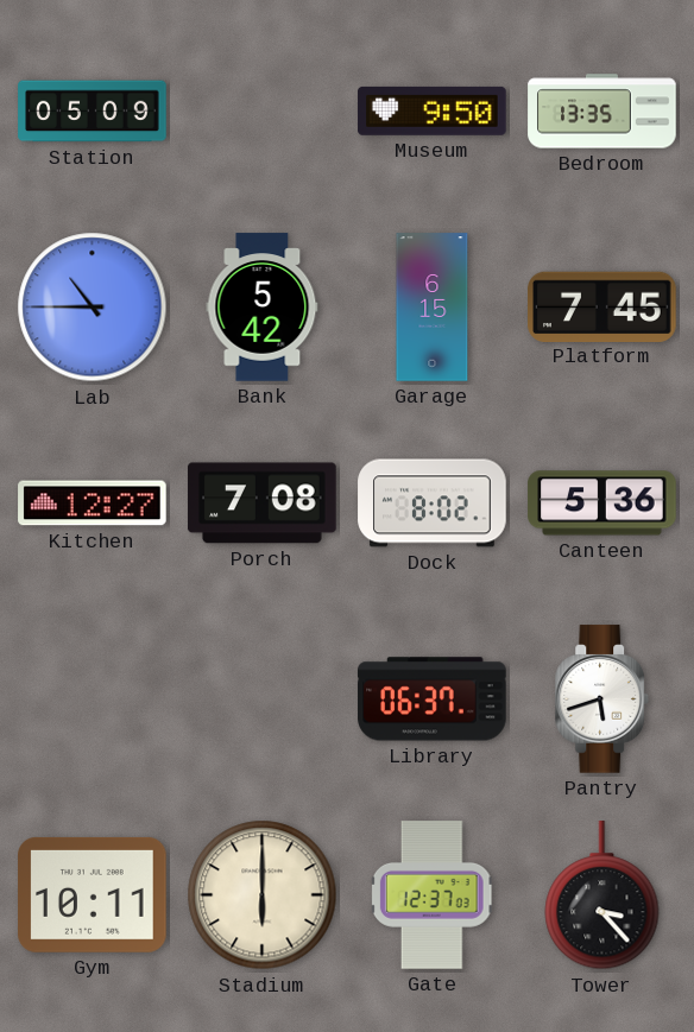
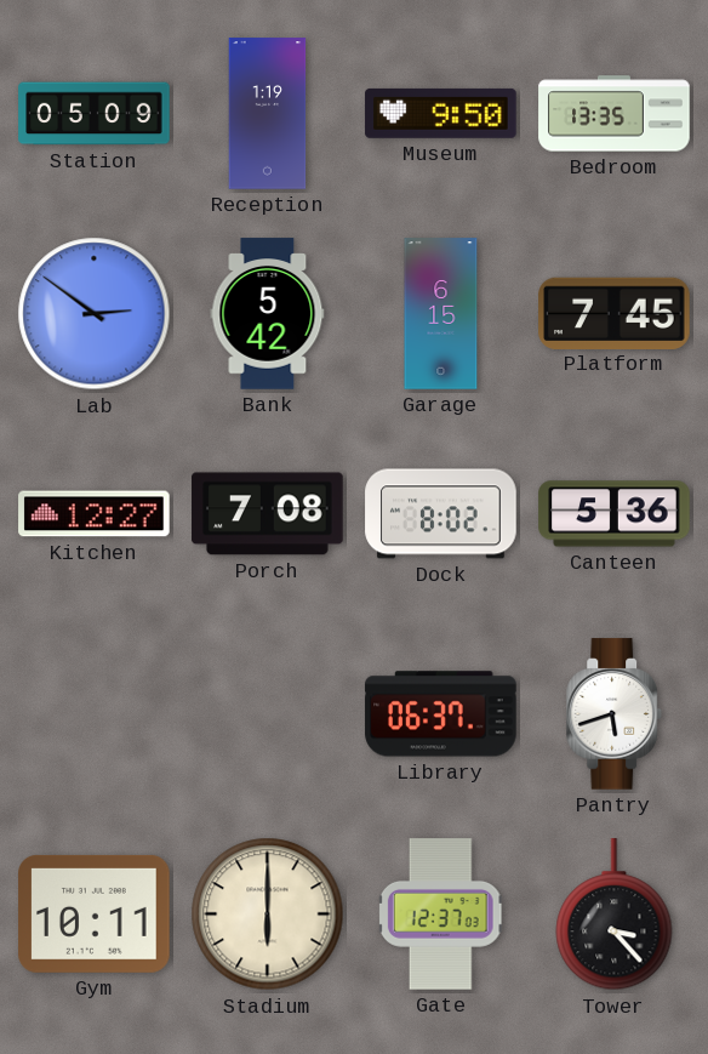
Reception: none -> 1:19 (268, 114)
Lab: 10:45 -> 2:51 (95, 314)
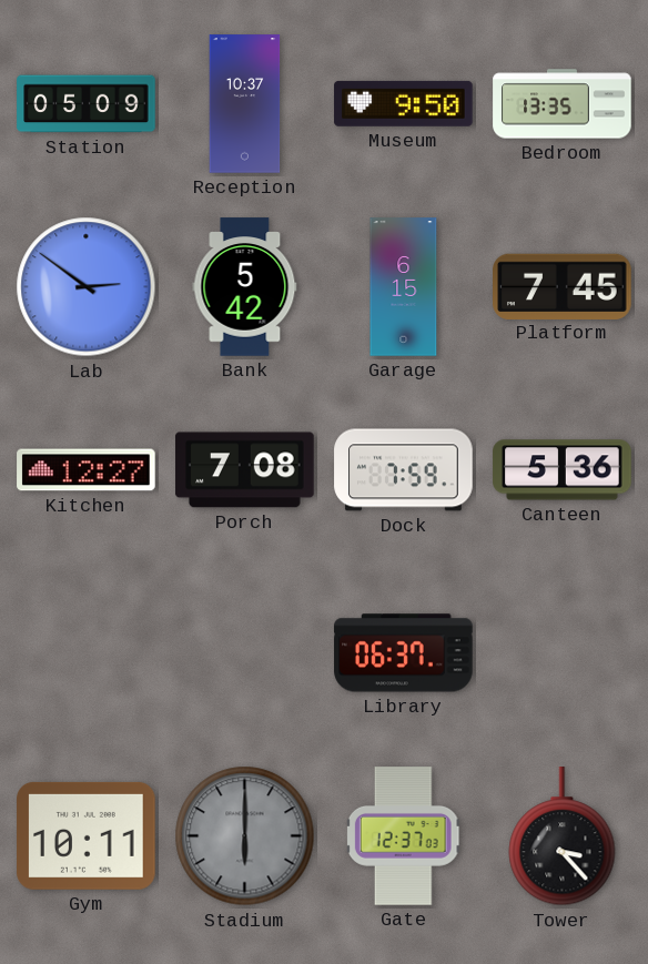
Reception: 1:19 -> 10:37 (245, 104)
Dock: 8:02 -> 7:59 (404, 470)
Pantry: 5:42 -> none (615, 714)
Stadium dial: cream -> grey (245, 836)
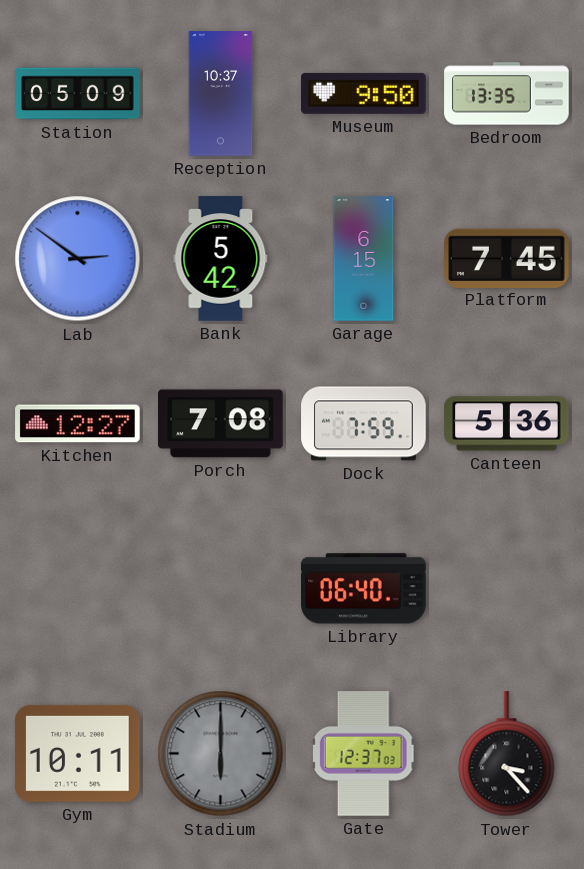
Library: 06:37 -> 06:40 (364, 589)
